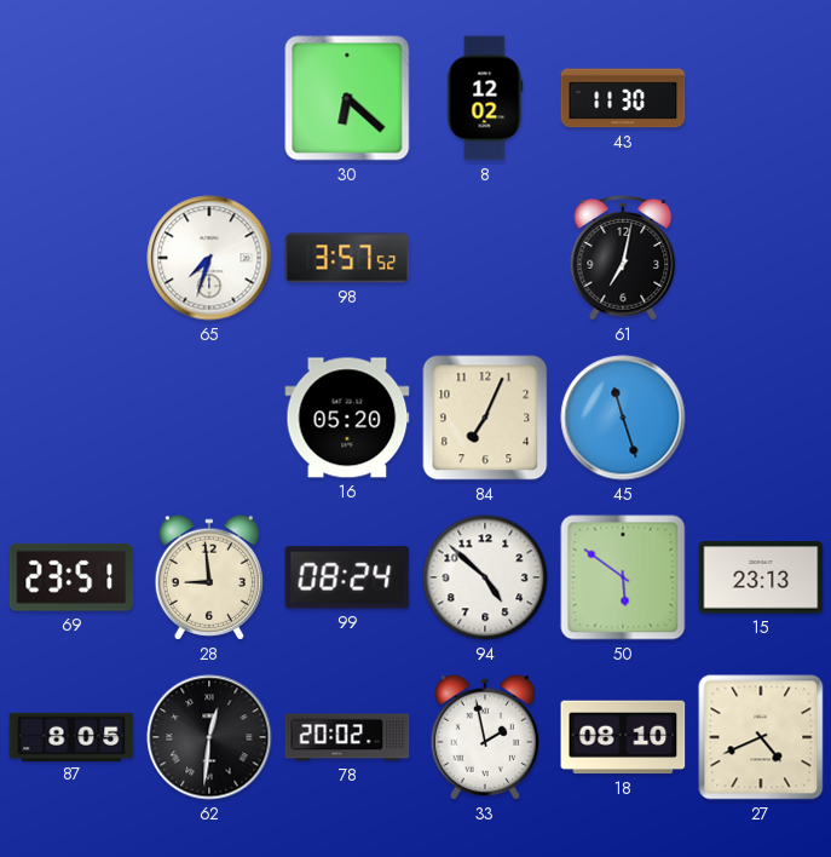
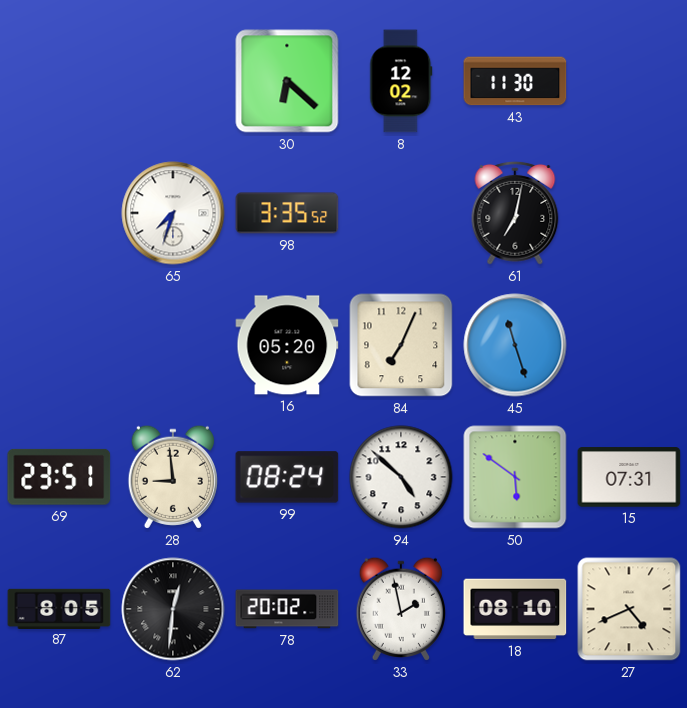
98: 3:57 -> 3:35 (287, 213)
15: 23:13 -> 07:31 (629, 477)
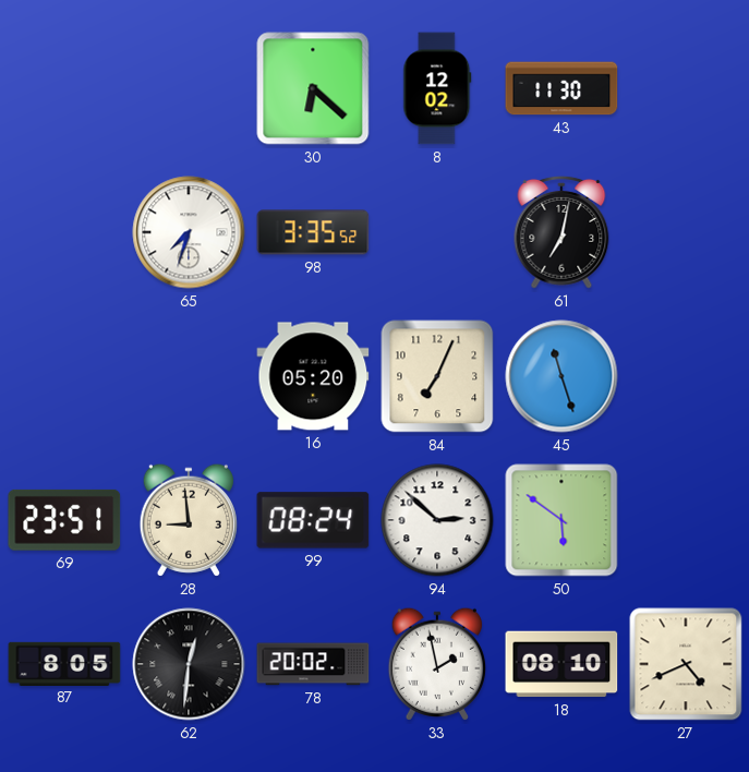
94: 4:52 -> 2:52 (437, 520)
15: 07:31 -> none (629, 477)
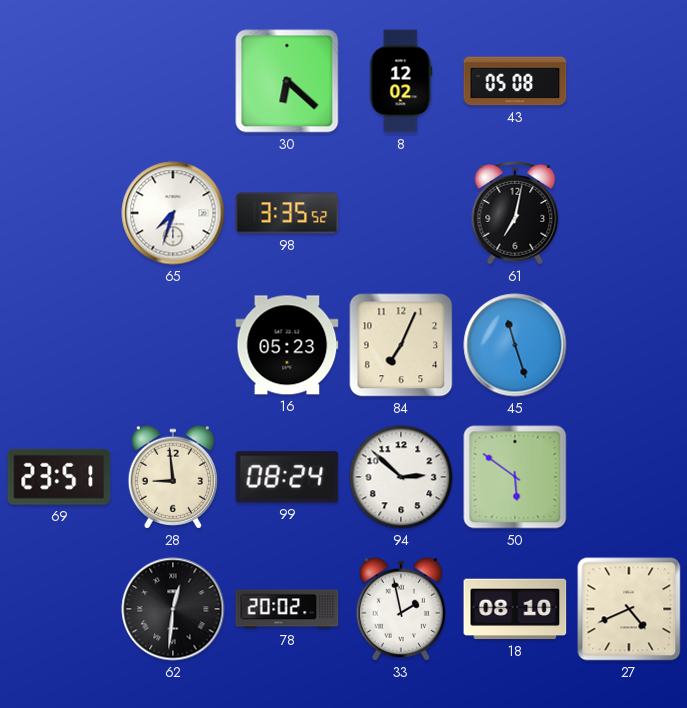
43: 11:30 -> 05:08 (515, 81)
16: 05:20 -> 05:23 (287, 345)
87: 8:05 -> none (64, 663)
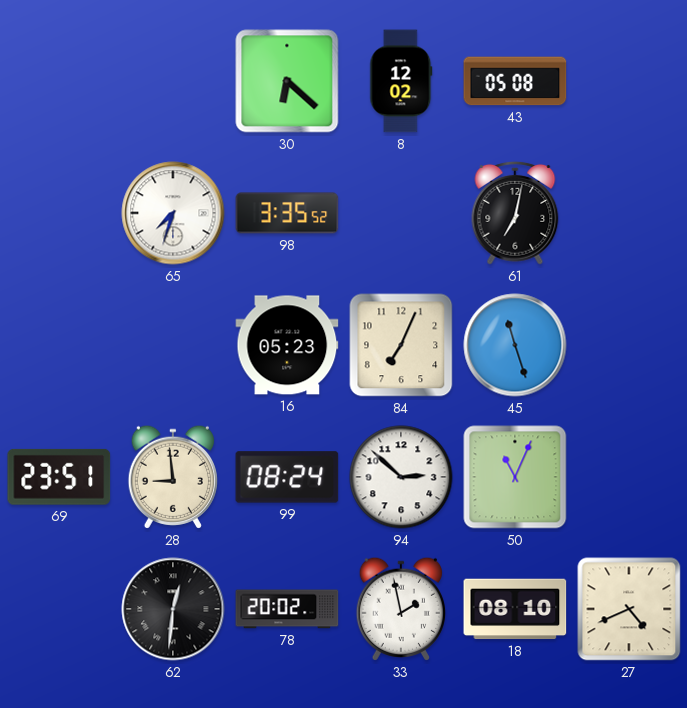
50: 5:51 -> 11:04 (515, 477)
